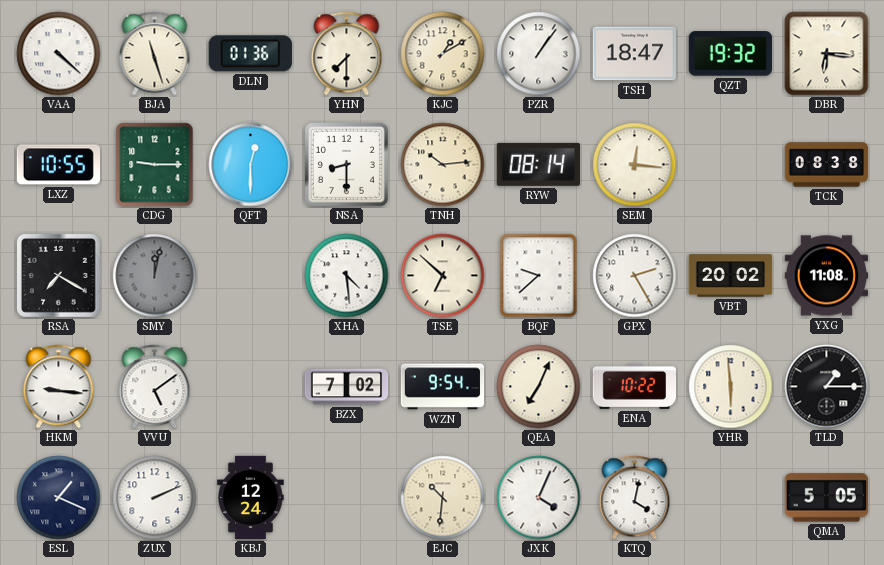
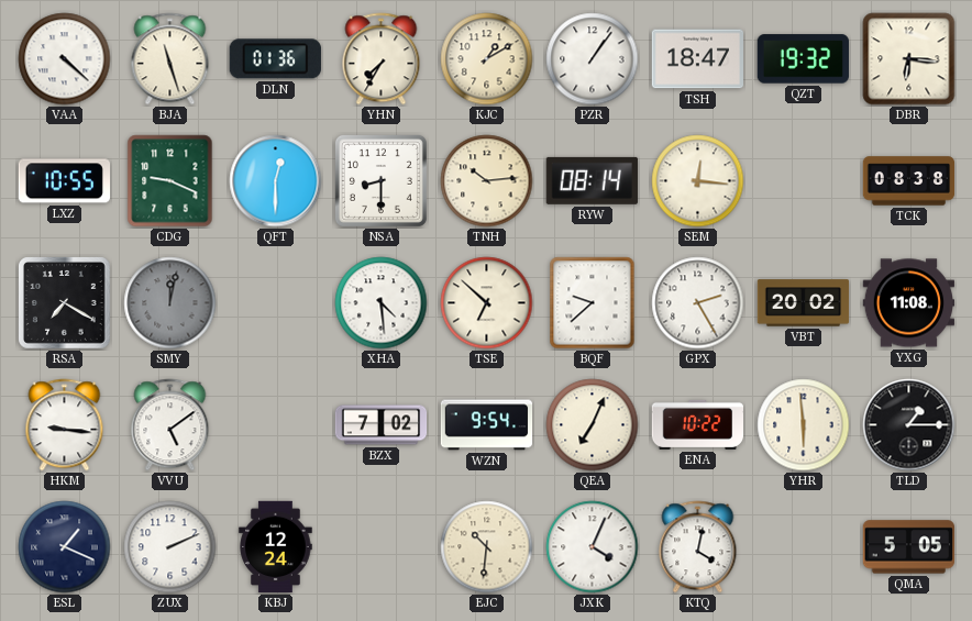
YHN: 7:30 -> 7:35 (382, 59)
CDG: 9:15 -> 9:19 (170, 181)
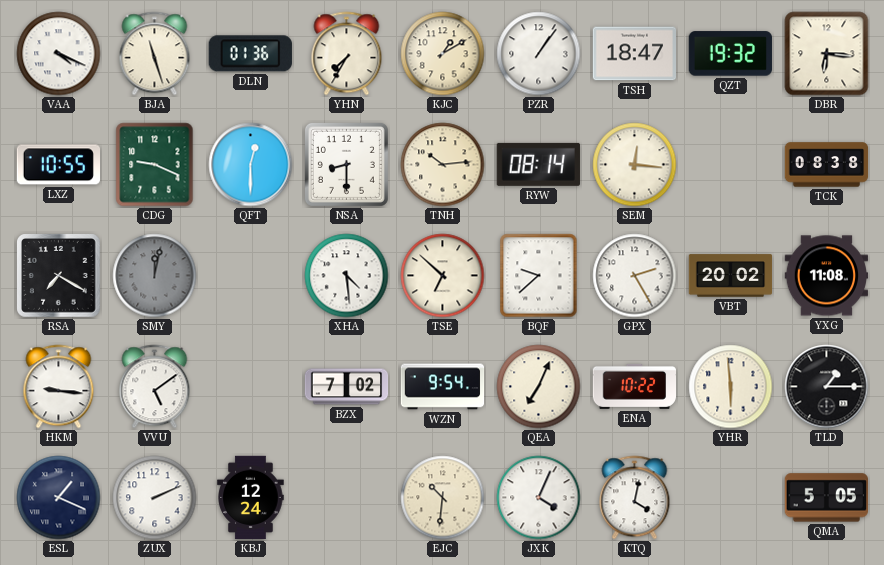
VAA: 4:22 -> 4:19 (59, 54)
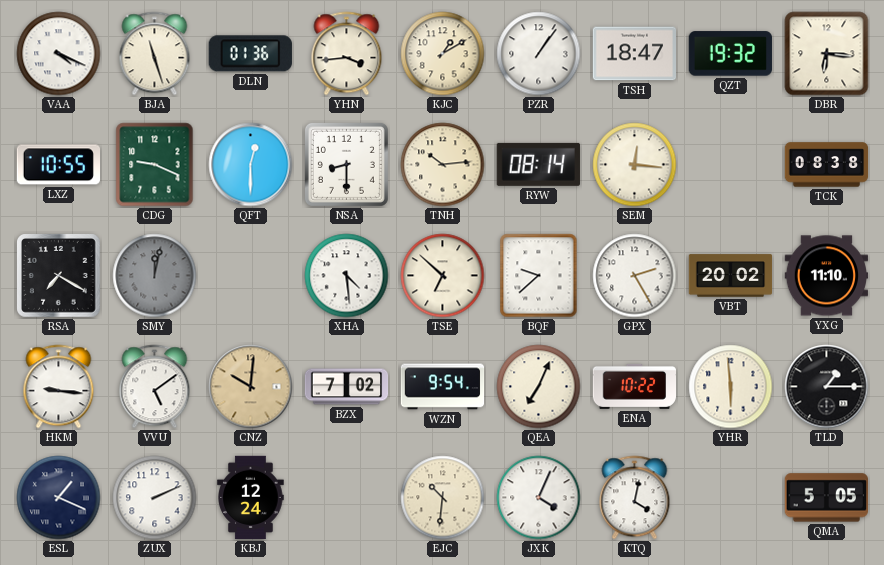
YHN: 7:35 -> 3:44 (347, 54)
YXG: 11:08 -> 11:10 (827, 276)
CNZ: none -> 10:01 (251, 387)
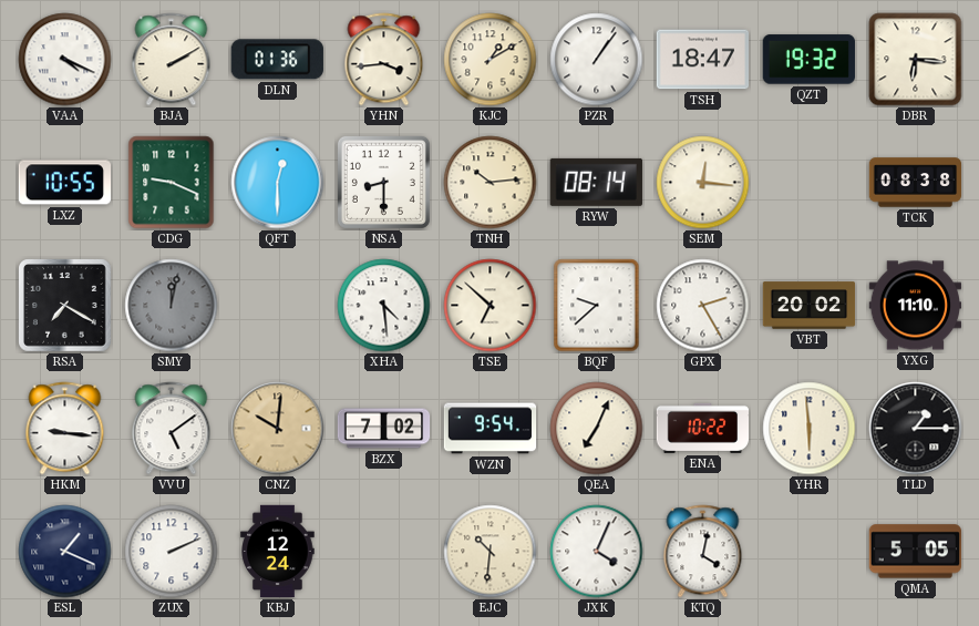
BJA: 11:27 -> 2:10 (172, 60)
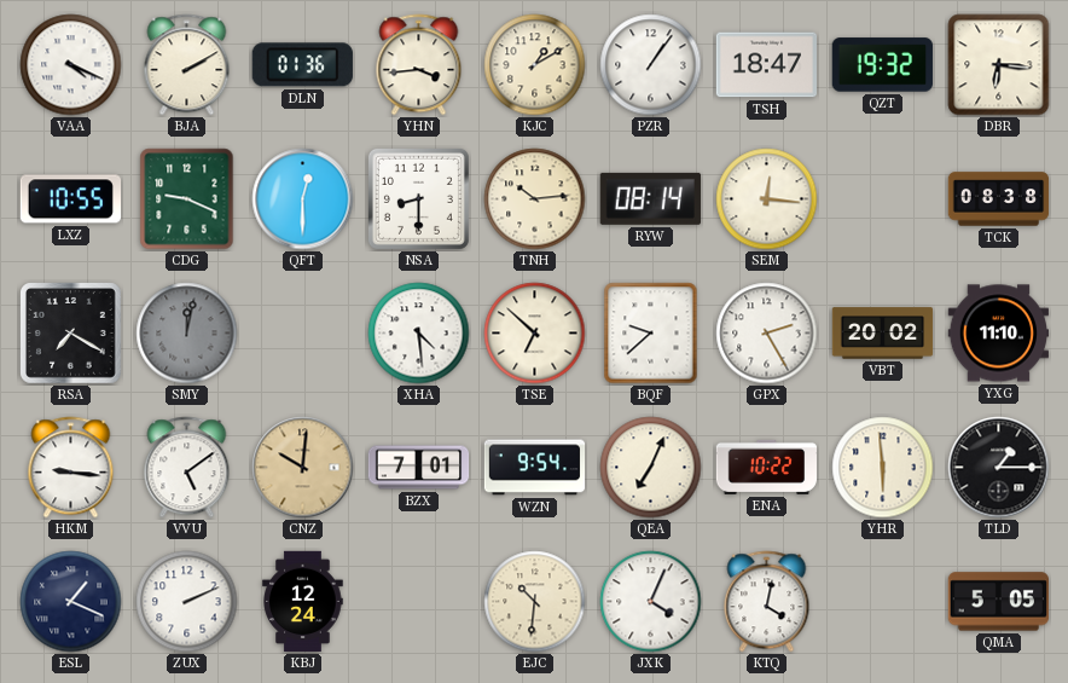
BZX: 7:02 -> 7:01 (419, 468)
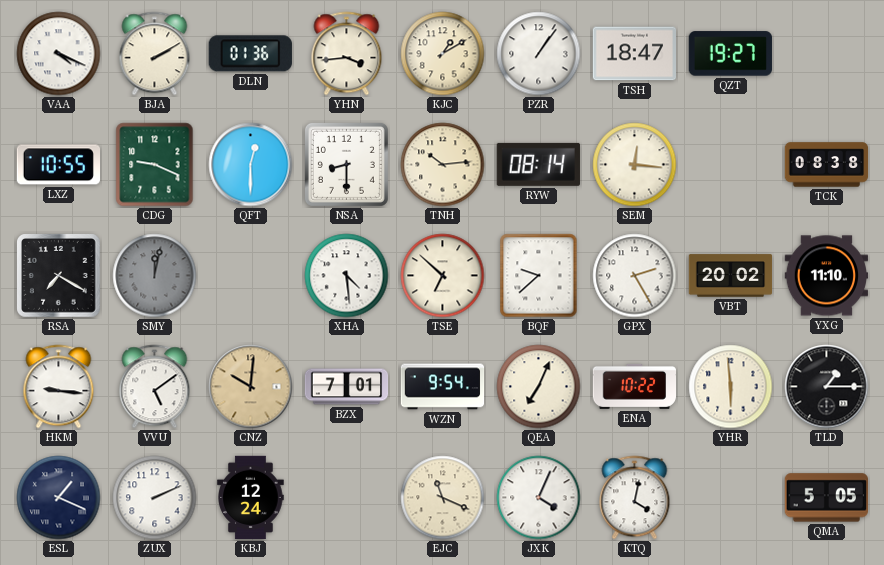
QZT: 19:32 -> 19:27 (730, 54)
DBR: 6:16 -> none (999, 65)
EJC: 10:31 -> 11:19 (443, 498)
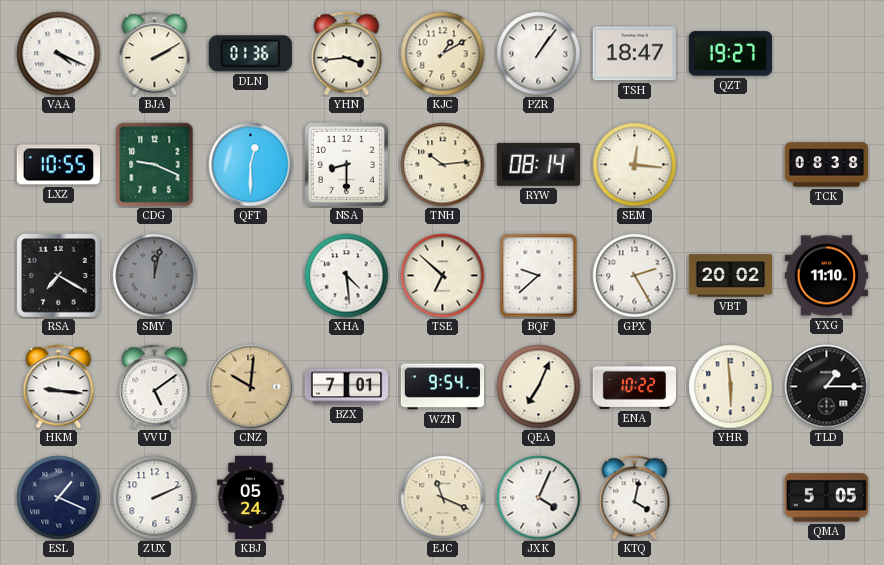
KBJ: 12:24 -> 05:24 (251, 498)
